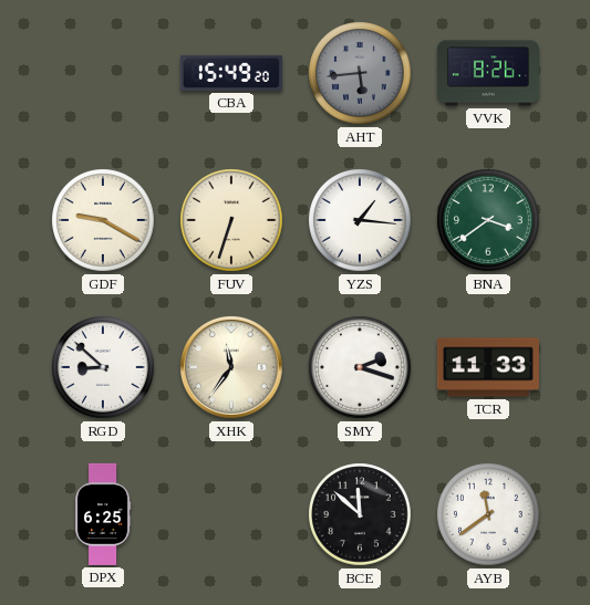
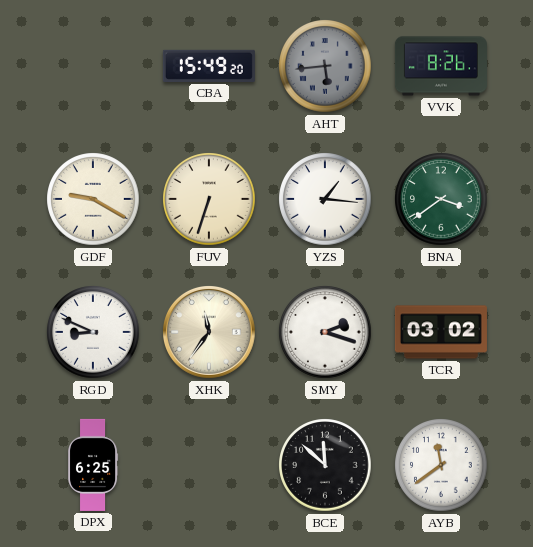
RGD: 8:52 -> 8:49 (93, 332)
TCR: 11:33 -> 03:02 (441, 332)
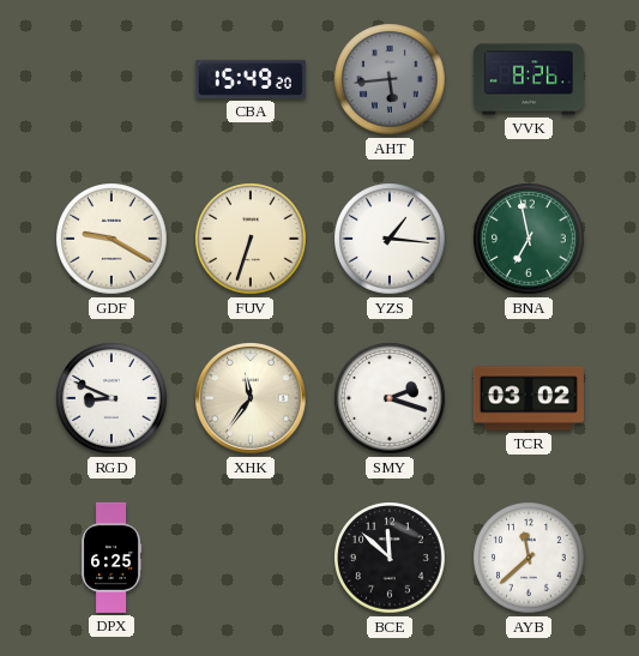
BNA: 3:39 -> 6:58 (529, 239)
AYB: 11:39 -> 11:38 (529, 558)
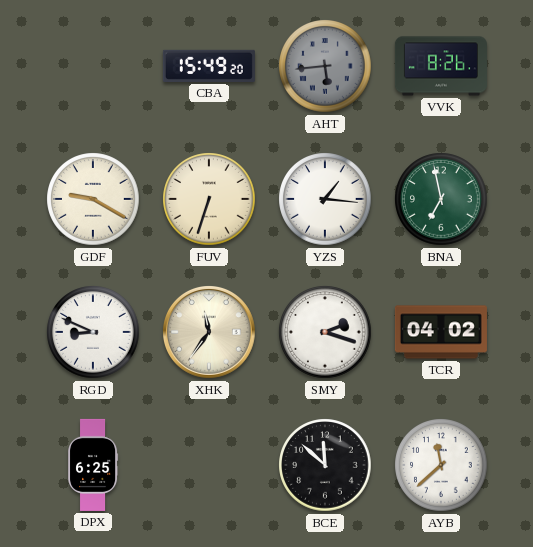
TCR: 03:02 -> 04:02 (441, 332)
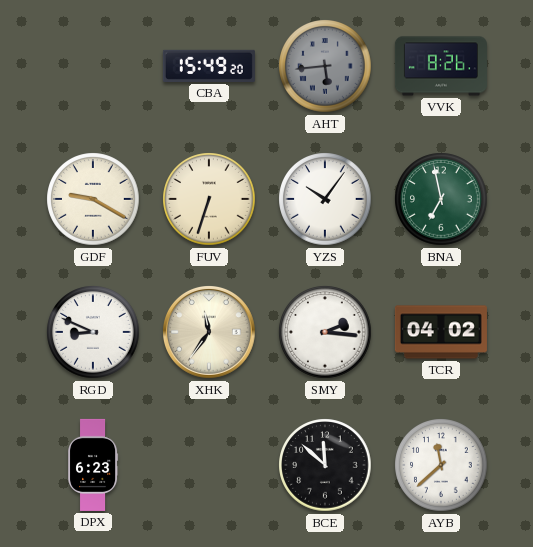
YZS: 1:16 -> 10:06 (325, 199)
SMY: 2:18 -> 2:16 (325, 332)
DPX: 6:25 -> 6:23 (94, 465)
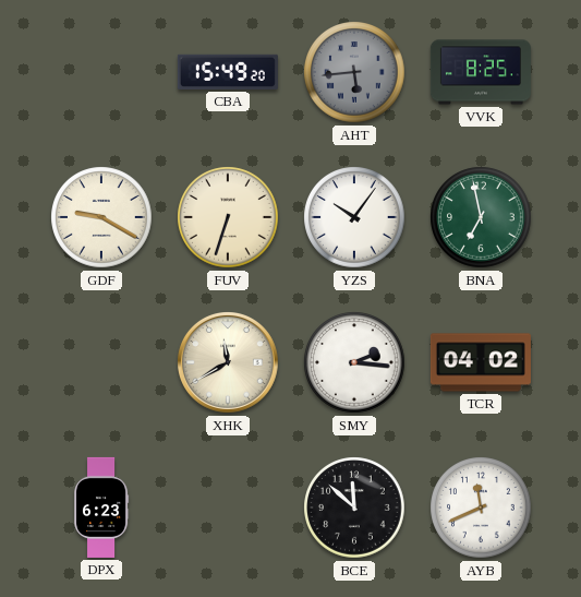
VVK: 8:26 -> 8:25 (481, 72)
RGD: 8:49 -> none (93, 332)
XHK: 11:36 -> 11:40 (229, 363)
AYB: 11:38 -> 11:41 (481, 508)
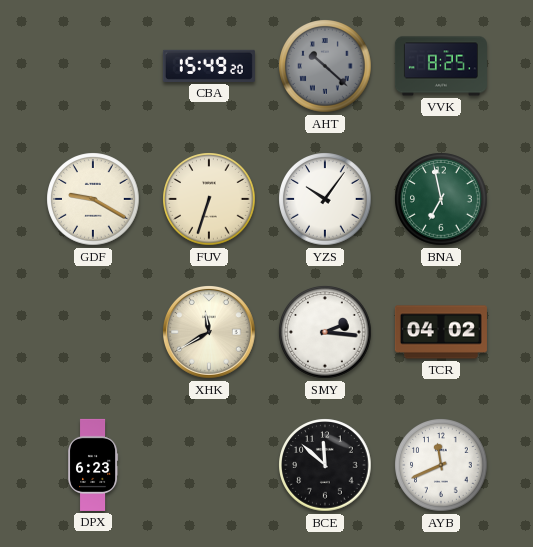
AHT: 5:44 -> 10:22 (325, 66)
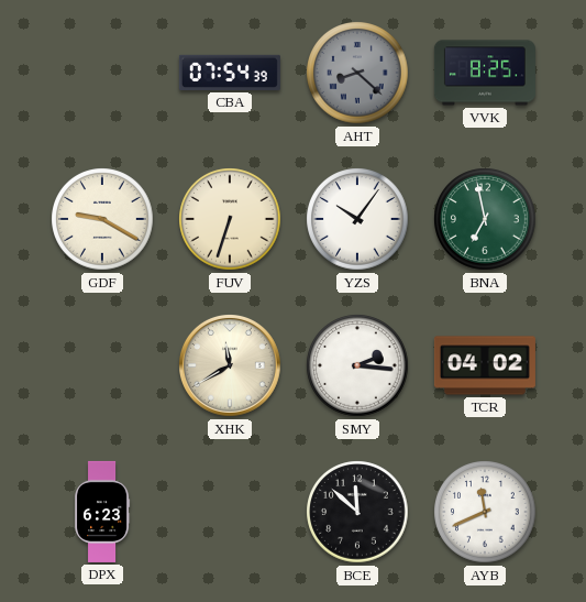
CBA: 15:49 -> 07:54 (230, 73)
AHT: 10:22 -> 8:22 (357, 73)
